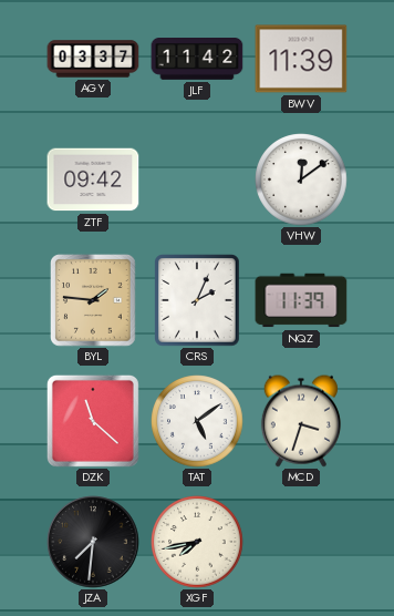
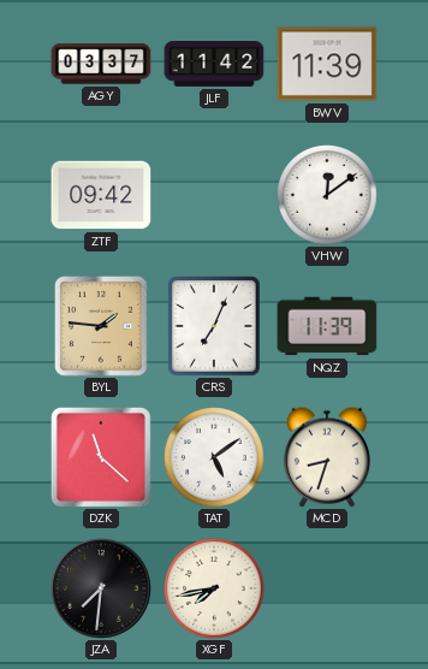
CRS: 2:04 -> 7:04 (214, 326)
MCD: 3:33 -> 8:33 (327, 457)
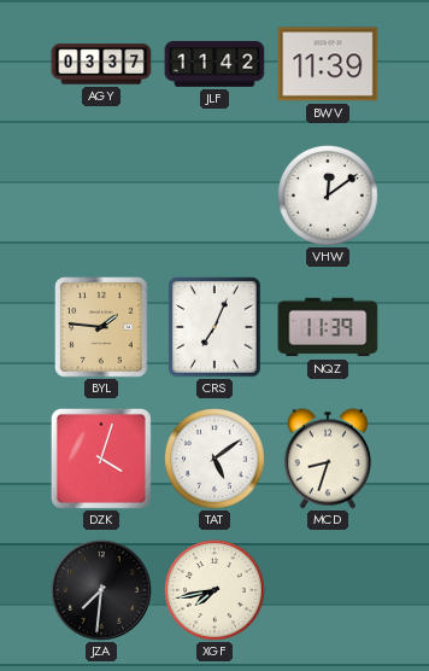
ZTF: 09:42 -> none (101, 195)
DZK: 11:22 -> 4:03 (101, 459)
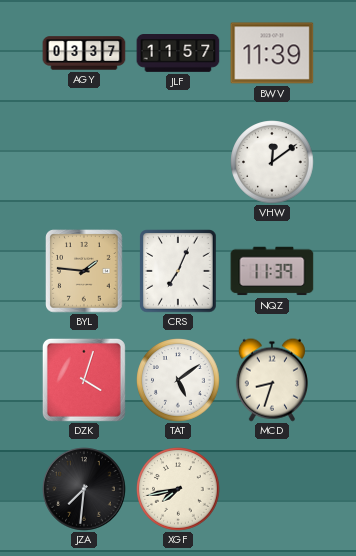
JLF: 11:42 -> 11:57 (178, 54)
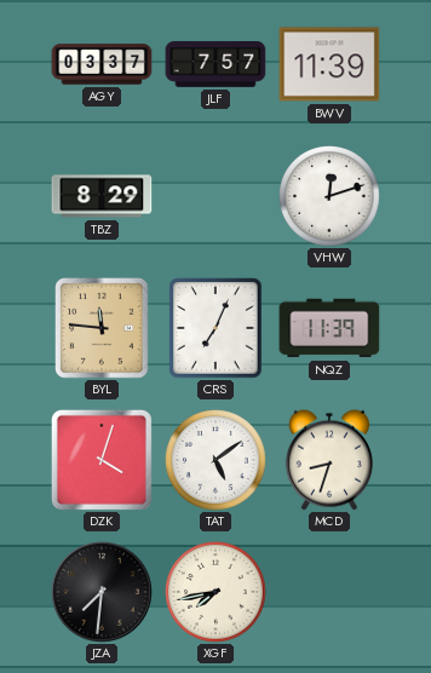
JLF: 11:57 -> 7:57 (215, 65)
TBZ: none -> 8:29 (102, 196)
VHW: 12:09 -> 12:12 (329, 196)
BYL: 1:46 -> 11:46 (102, 328)
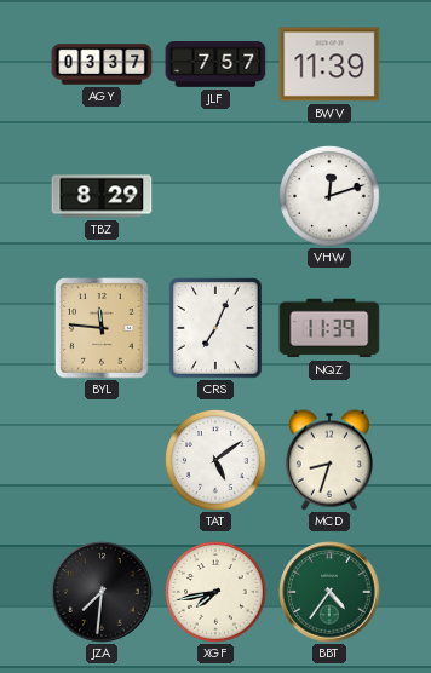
DZK: 4:03 -> none (102, 460)
BBT: none -> 4:36 (329, 592)
